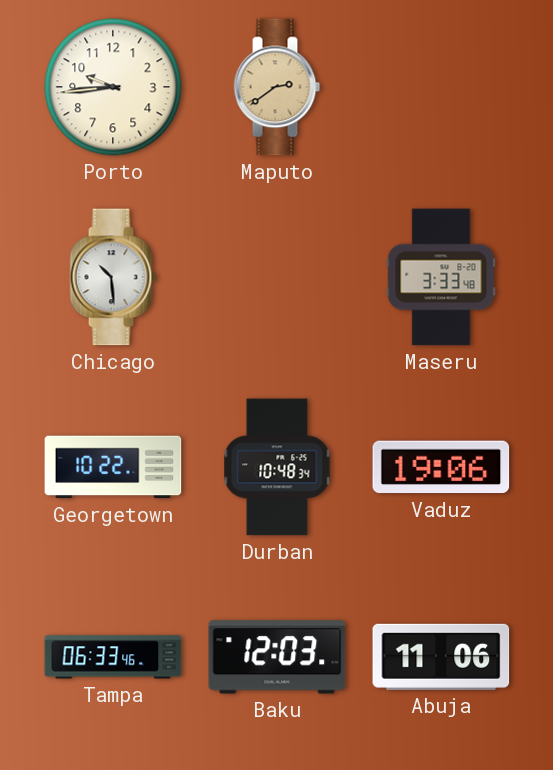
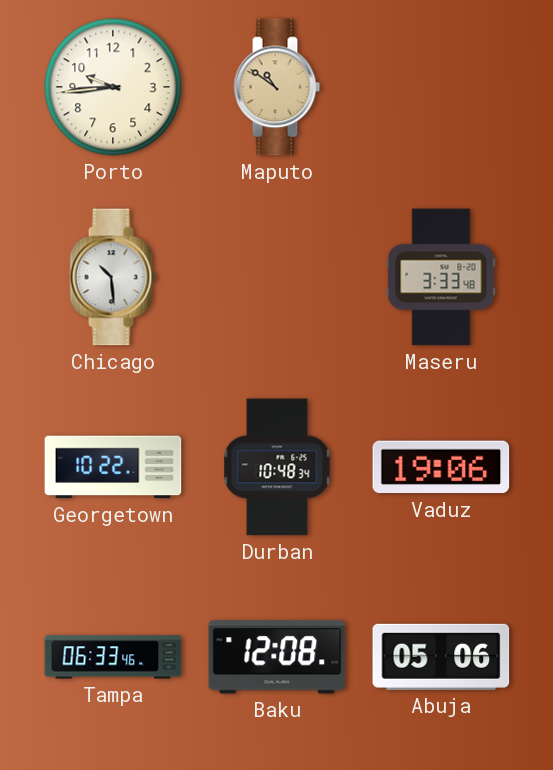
Maputo: 2:39 -> 10:51 (277, 87)
Baku: 12:03 -> 12:08 (277, 657)
Abuja: 11:06 -> 05:06 (441, 657)
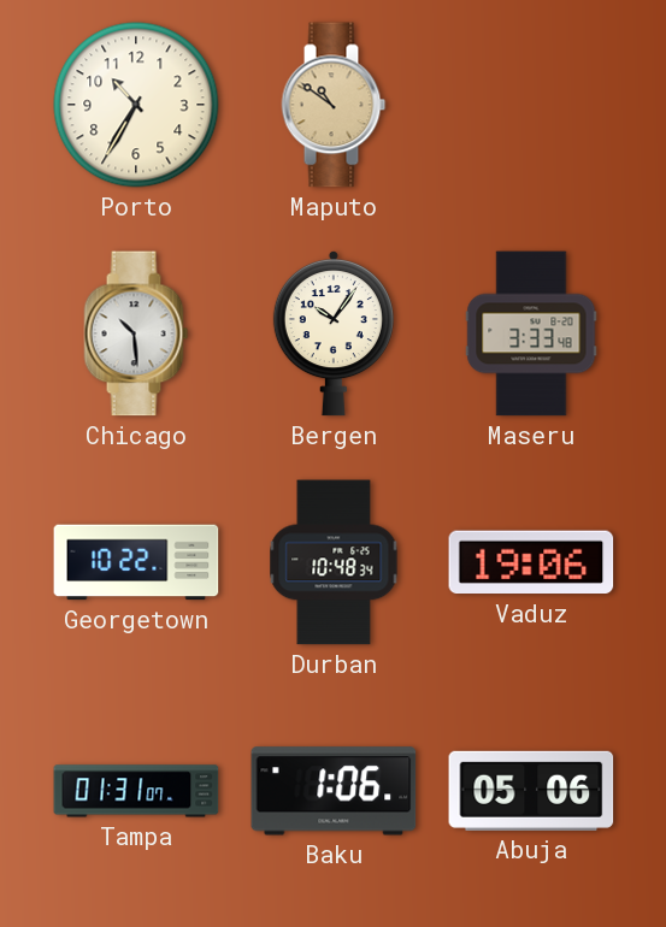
Porto: 9:44 -> 10:35 (136, 105)
Bergen: none -> 10:06 (334, 333)
Tampa: 06:33 -> 01:31 (136, 791)
Baku: 12:08 -> 1:06 (334, 791)
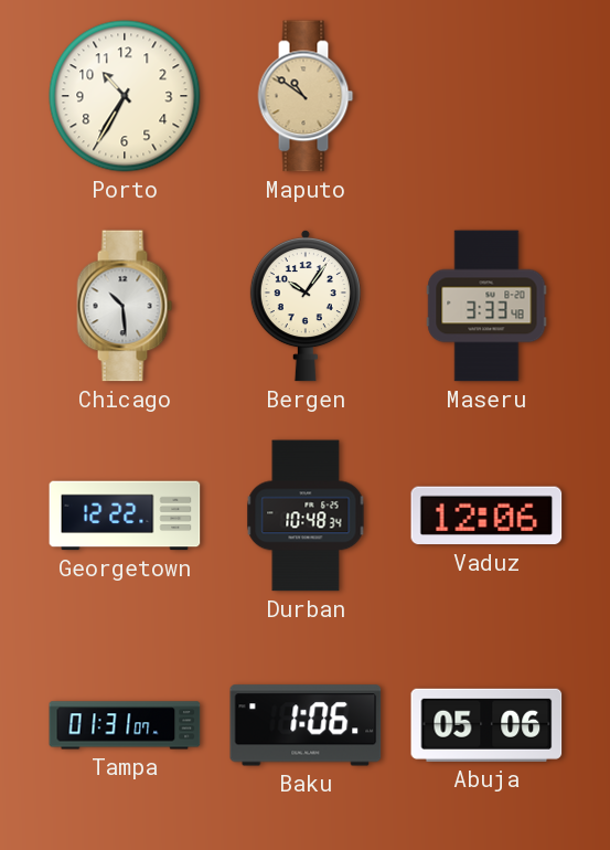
Georgetown: 10:22 -> 12:22 (125, 516)
Vaduz: 19:06 -> 12:06 (486, 516)
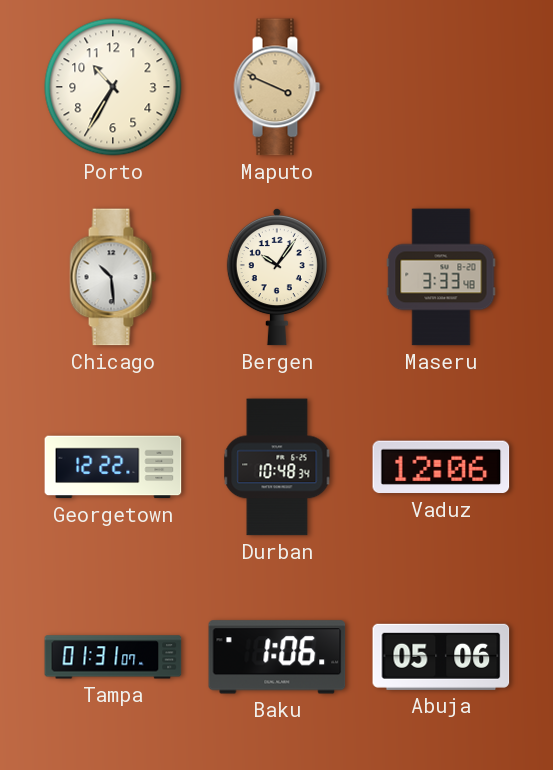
Maputo: 10:51 -> 3:49 (277, 87)
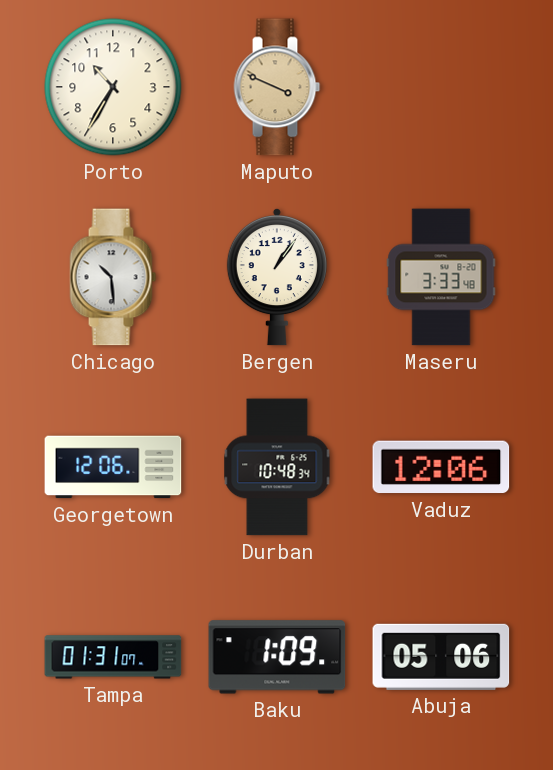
Bergen: 10:06 -> 1:06 (277, 277)
Georgetown: 12:22 -> 12:06 (113, 467)
Baku: 1:06 -> 1:09 (277, 657)
